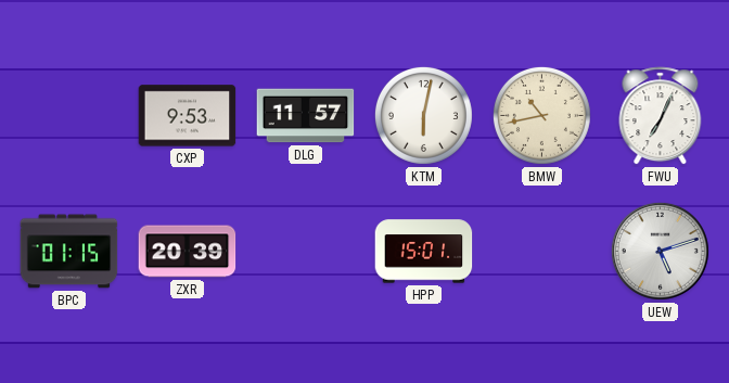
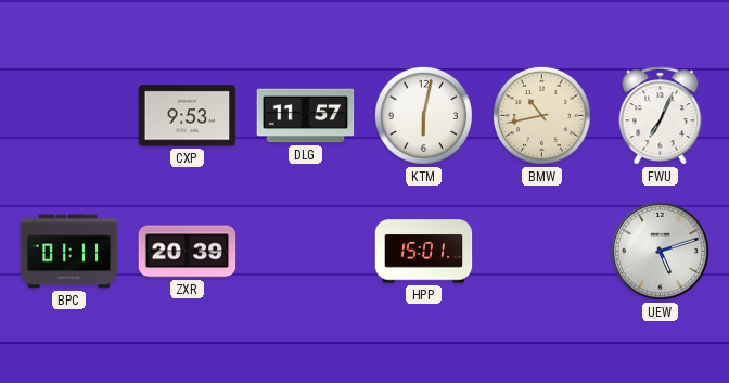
BPC: 01:15 -> 01:11 (69, 252)
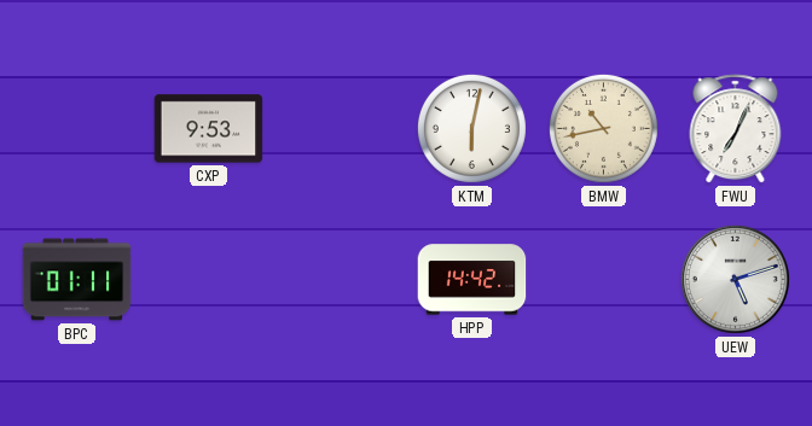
DLG: 11:57 -> none (306, 116)
ZXR: 20:39 -> none (188, 252)
HPP: 15:01 -> 14:42 (472, 280)
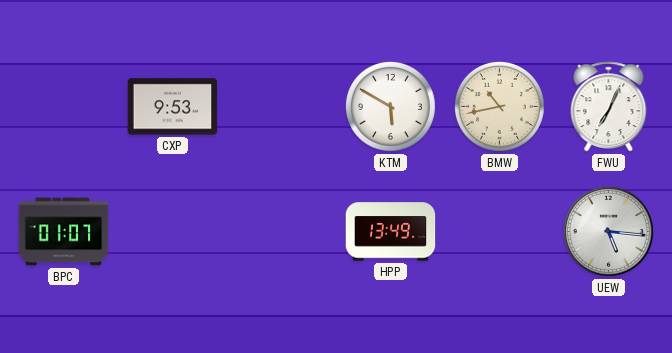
KTM: 6:02 -> 5:50 (390, 106)
BPC: 01:11 -> 01:07 (64, 232)
HPP: 14:42 -> 13:49 (391, 232)
UEW: 5:12 -> 5:16 (608, 231)
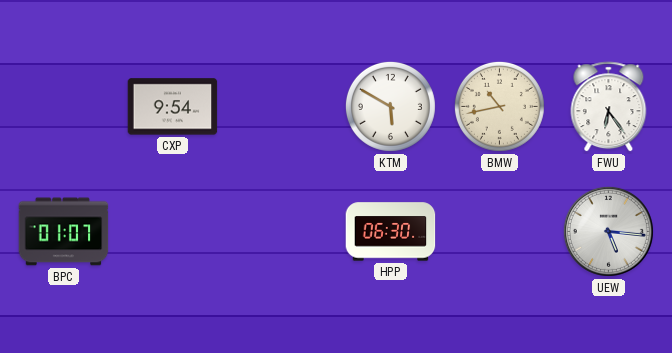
CXP: 9:53 -> 9:54 (173, 107)
FWU: 7:04 -> 6:24 (609, 107)
HPP: 13:49 -> 06:30 (391, 232)
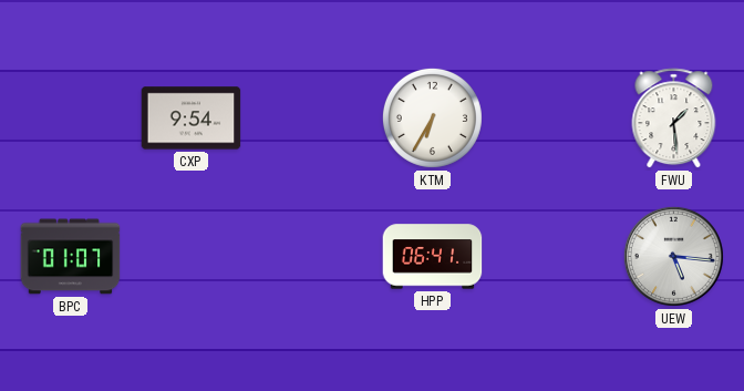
KTM: 5:50 -> 6:35 (432, 117)
BMW: 10:43 -> none (499, 106)
FWU: 6:24 -> 1:29 (674, 119)
HPP: 06:30 -> 06:41 (433, 257)
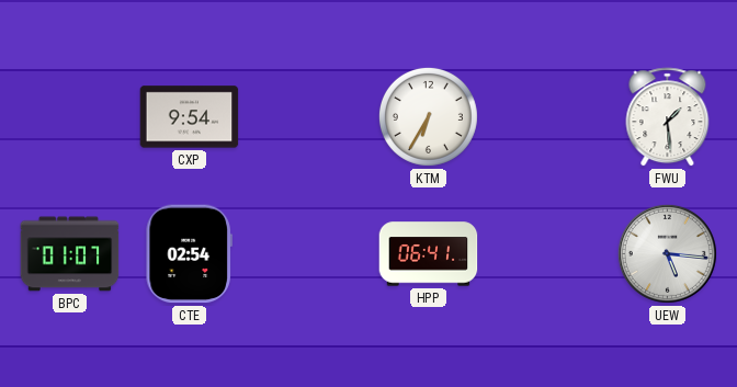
CTE: none -> 02:54 (189, 254)
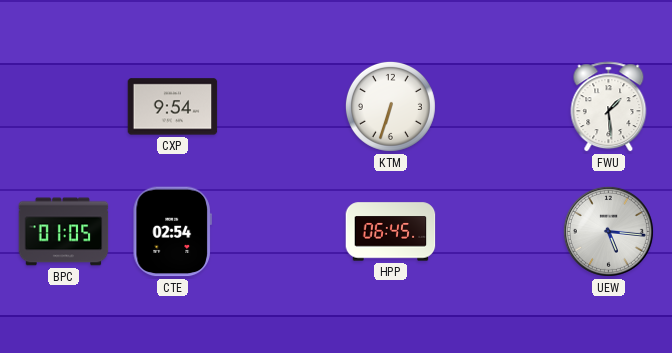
KTM: 6:35 -> 6:33 (390, 106)
BPC: 01:07 -> 01:05 (64, 232)
HPP: 06:41 -> 06:45 (391, 232)
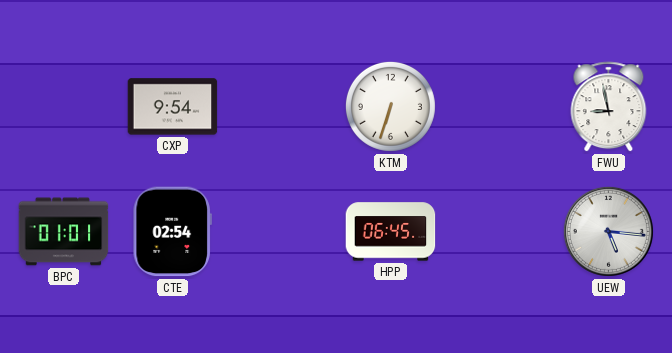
FWU: 1:29 -> 8:58 (609, 107)
BPC: 01:05 -> 01:01 (64, 232)
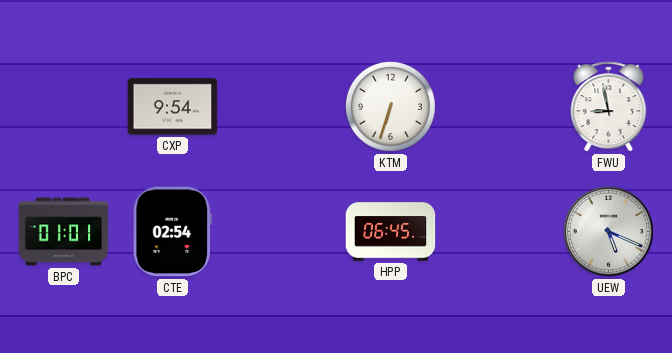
UEW: 5:16 -> 5:19 (608, 231)
